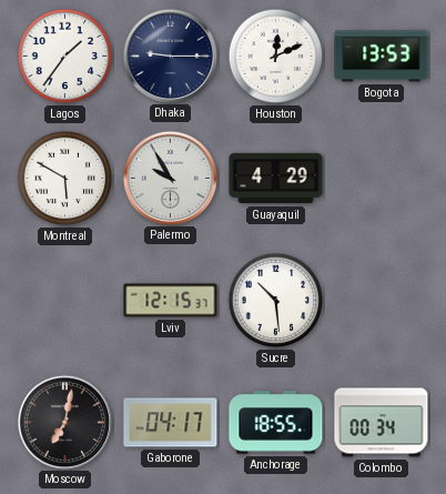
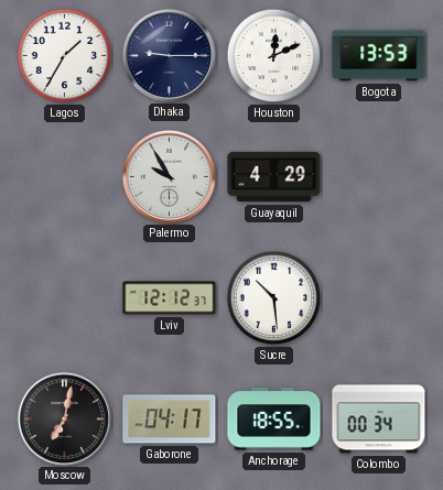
Lagos: 1:36 -> 1:35 (65, 56)
Montreal: 5:50 -> none (65, 179)
Lviv: 12:15 -> 12:12 (170, 298)
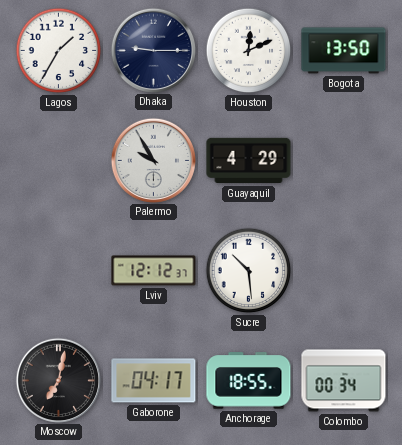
Bogota: 13:53 -> 13:50 (344, 51)
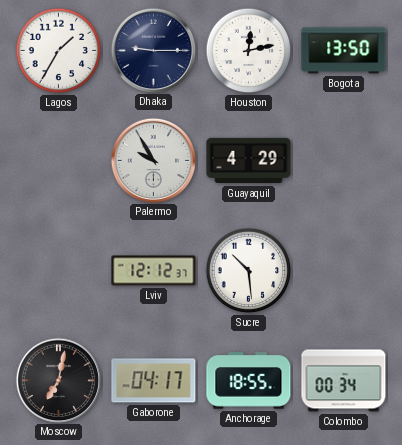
Houston: 12:11 -> 12:13 (249, 51)
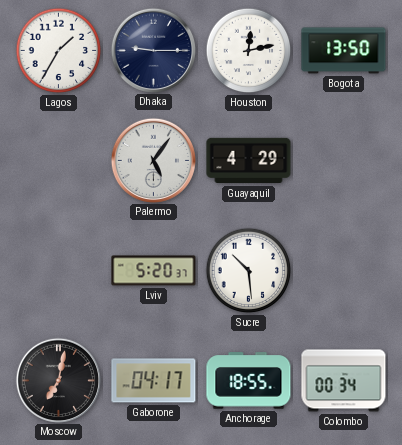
Palermo: 9:55 -> 5:06 (153, 160)
Lviv: 12:12 -> 5:20 (154, 271)
